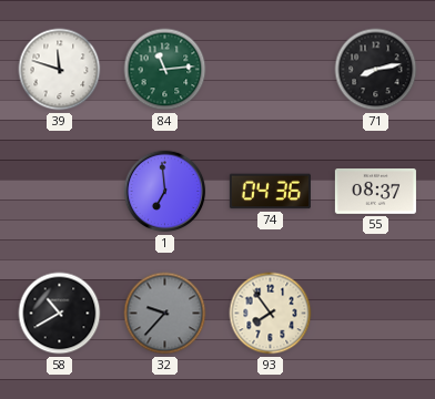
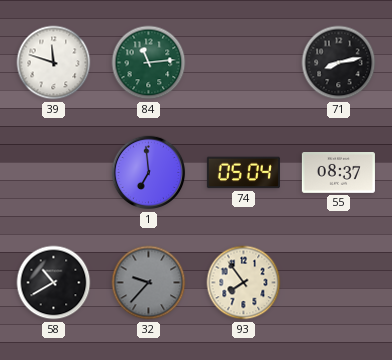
74: 04:36 -> 05:04 (243, 173)
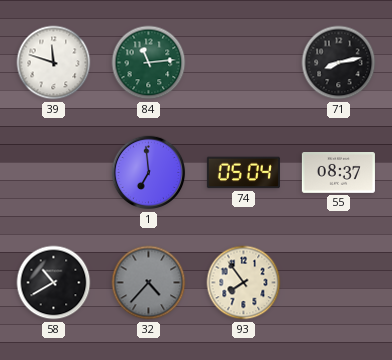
32: 9:37 -> 4:37 (149, 283)
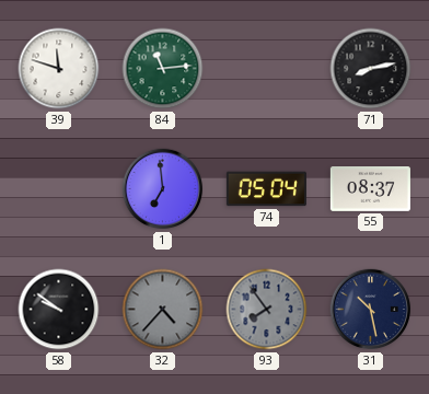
58: 10:40 -> 9:51 (59, 310)
93 dial: cream -> grey (267, 310)
31: none -> 10:28 (371, 310)
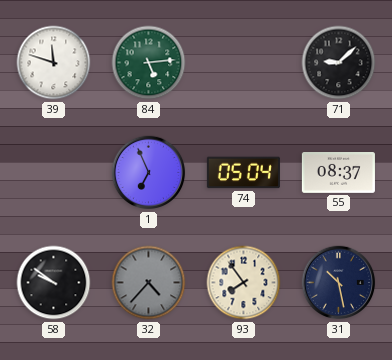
84: 11:14 -> 5:14 (149, 63)
71: 8:13 -> 9:08 (339, 63)
1: 6:59 -> 6:56 (149, 173)
93 dial: grey -> cream (244, 283)
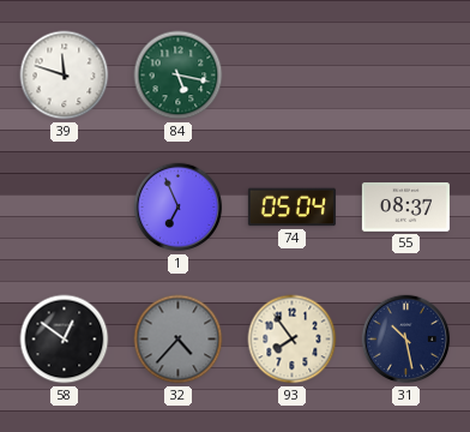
84: 5:14 -> 5:17 (179, 76)
71: 9:08 -> none (339, 63)
58: 9:51 -> 12:51 (65, 340)
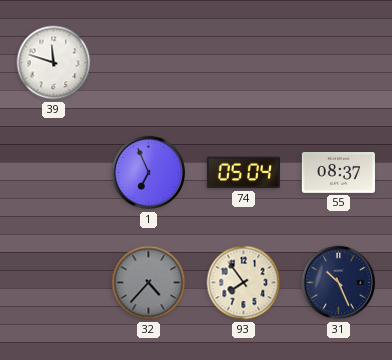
84: 5:17 -> none (179, 76)
58: 12:51 -> none (65, 340)
31: 10:28 -> 10:26 (339, 283)
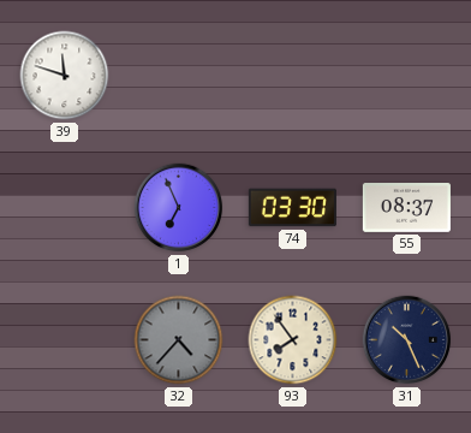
74: 05:04 -> 03:30 (292, 208)
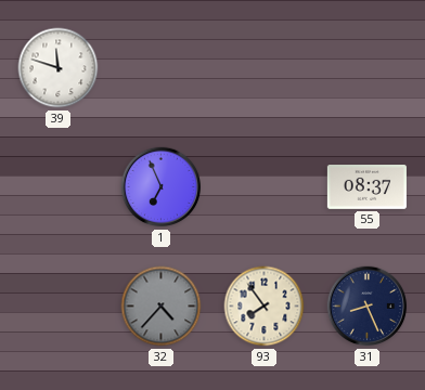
74: 03:30 -> none (292, 208)
31: 10:26 -> 8:26 (368, 307)
